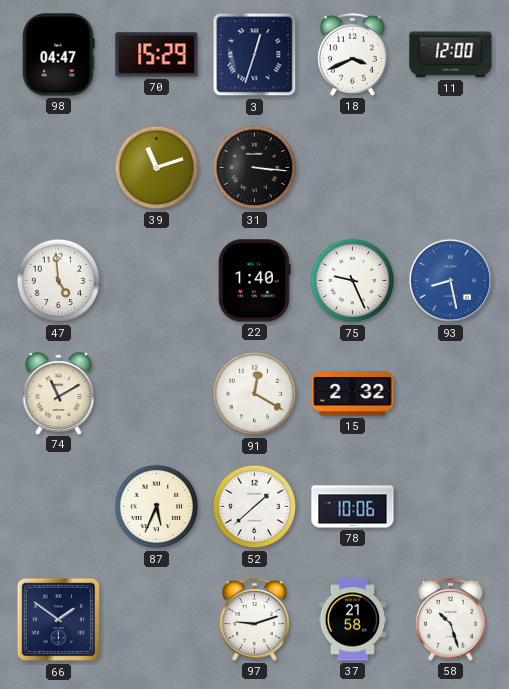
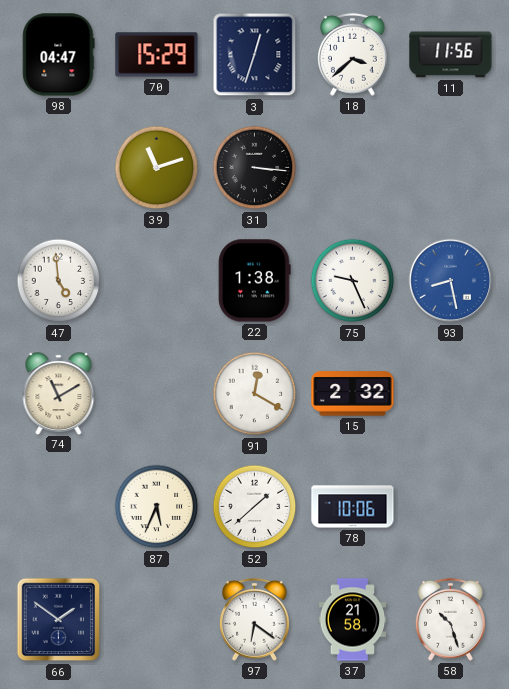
18: 3:41 -> 3:38 (353, 54)
11: 12:00 -> 11:56 (451, 55)
22: 1:40 -> 1:38 (254, 281)
97: 9:12 -> 6:21 (255, 619)
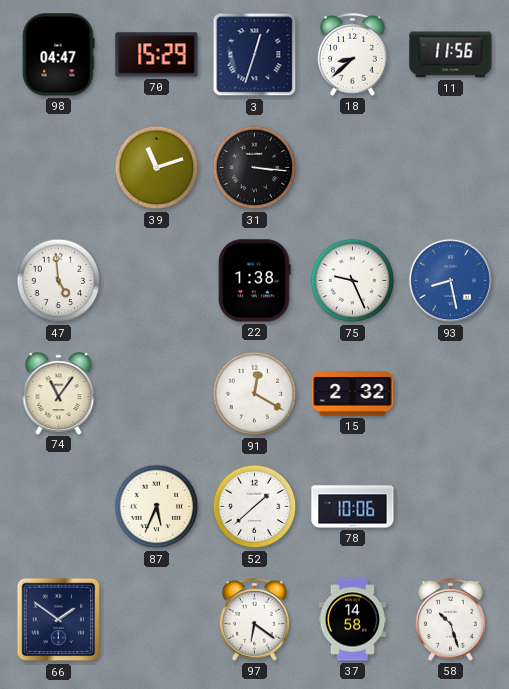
18: 3:38 -> 8:38 (353, 54)
74: 11:10 -> 11:06 (59, 393)
37: 21:58 -> 14:58 (353, 620)
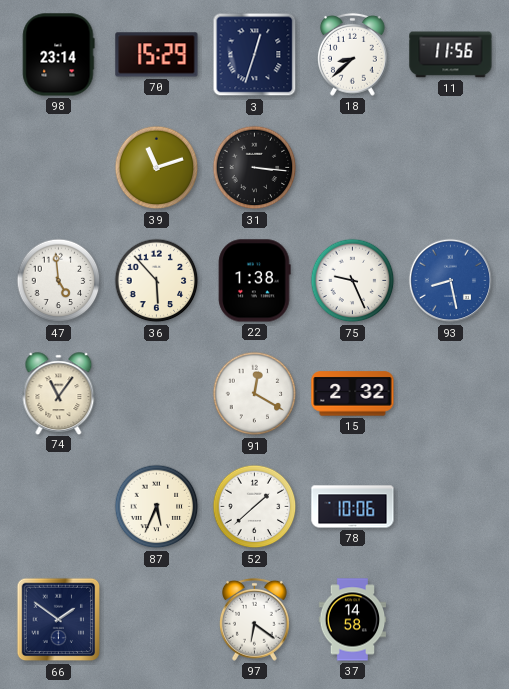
98: 04:47 -> 23:14 (58, 55)
36: none -> 5:53 (157, 281)
58: 10:27 -> none (451, 619)
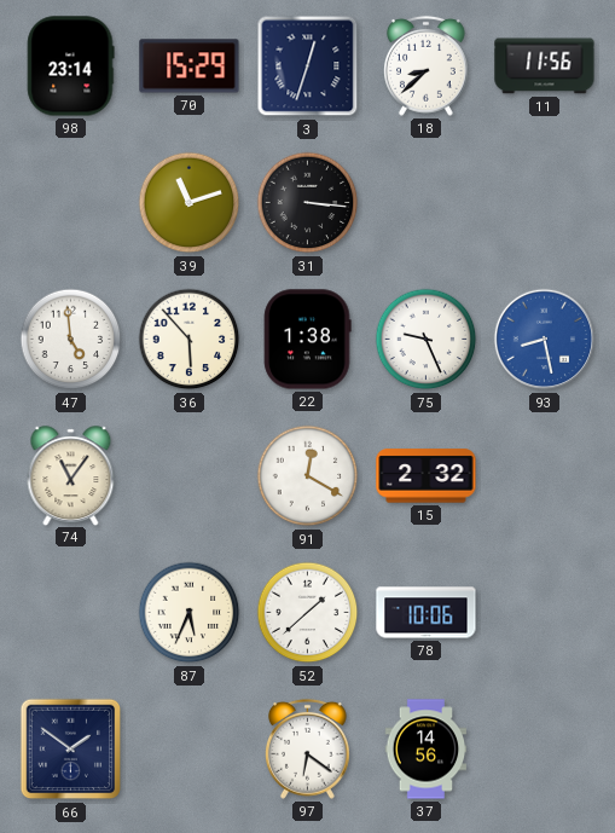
37: 14:58 -> 14:56 (427, 750)
